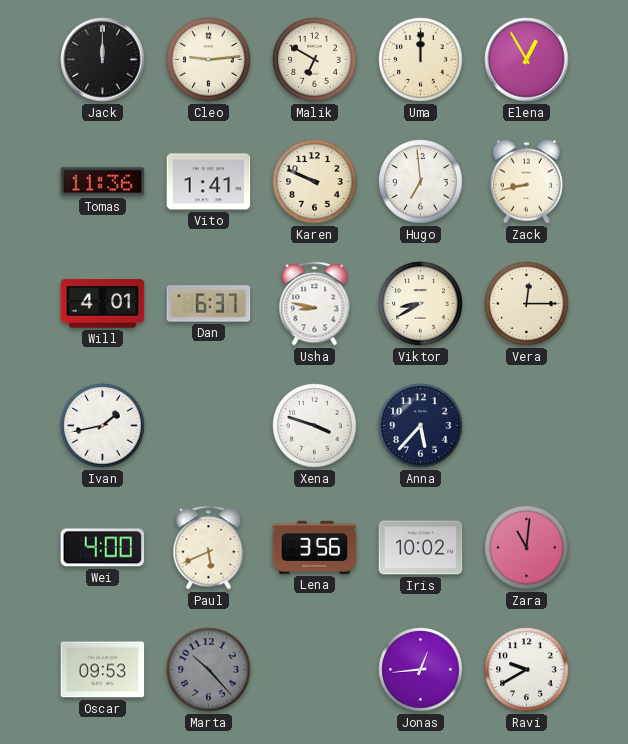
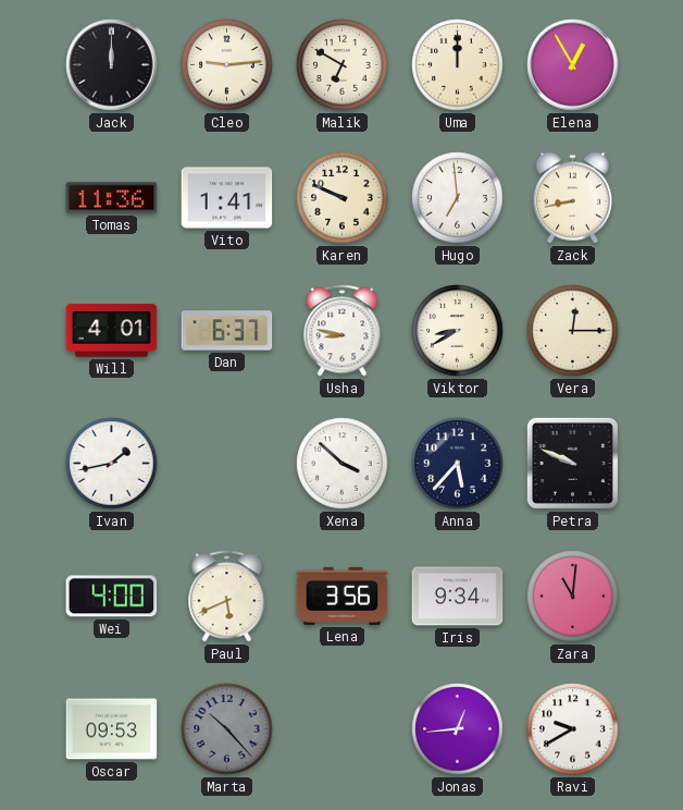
Xena: 3:48 -> 3:52 (343, 464)
Petra: none -> 9:49 (572, 463)
Iris: 10:02 -> 9:34 (458, 597)
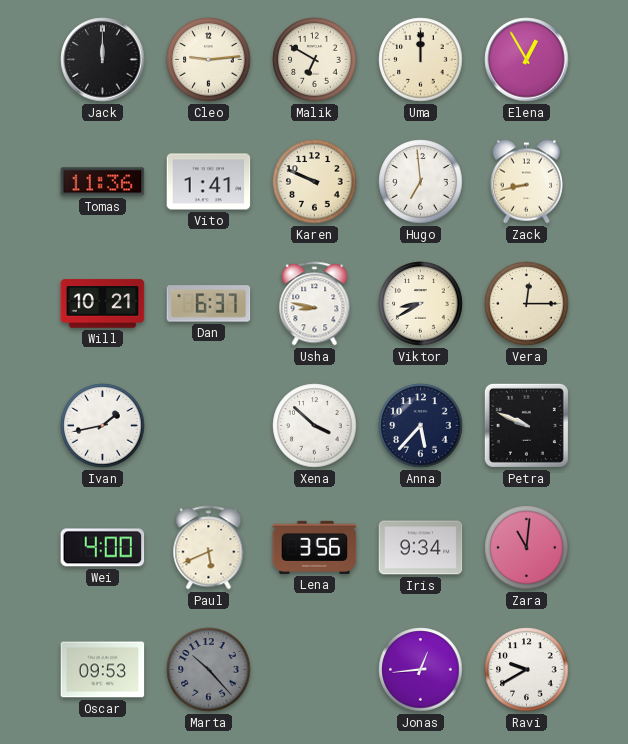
Will: 4:01 -> 10:21 (103, 304)
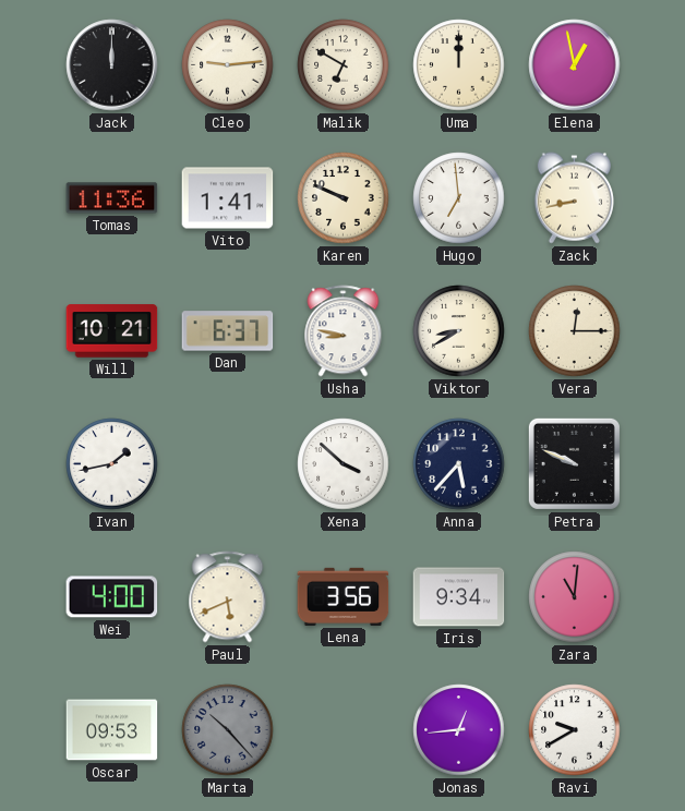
Elena: 12:55 -> 12:58 (575, 65)
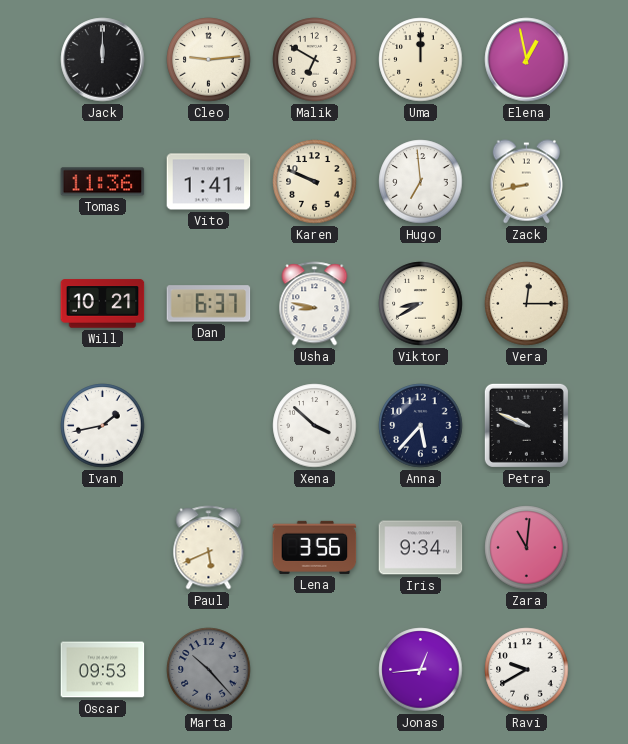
Wei: 4:00 -> none (112, 597)
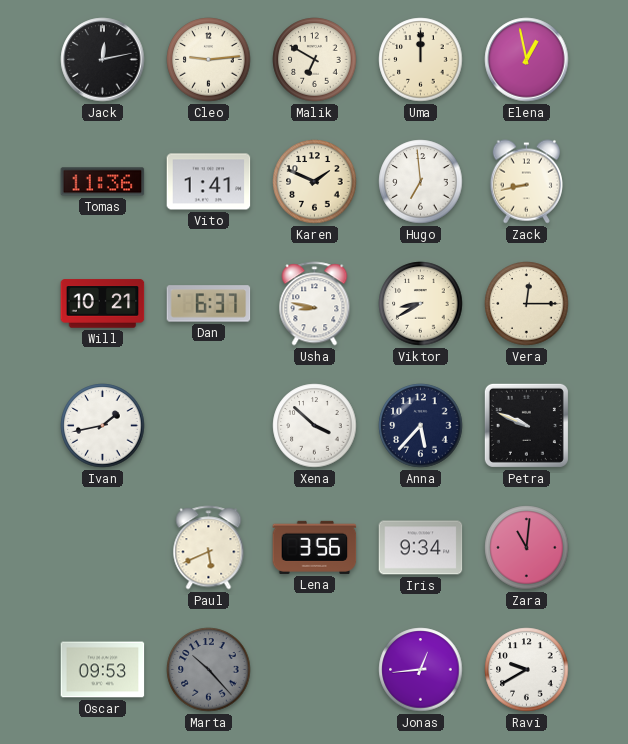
Jack: 12:00 -> 12:13 (103, 60)
Karen: 9:49 -> 1:49 (315, 182)
